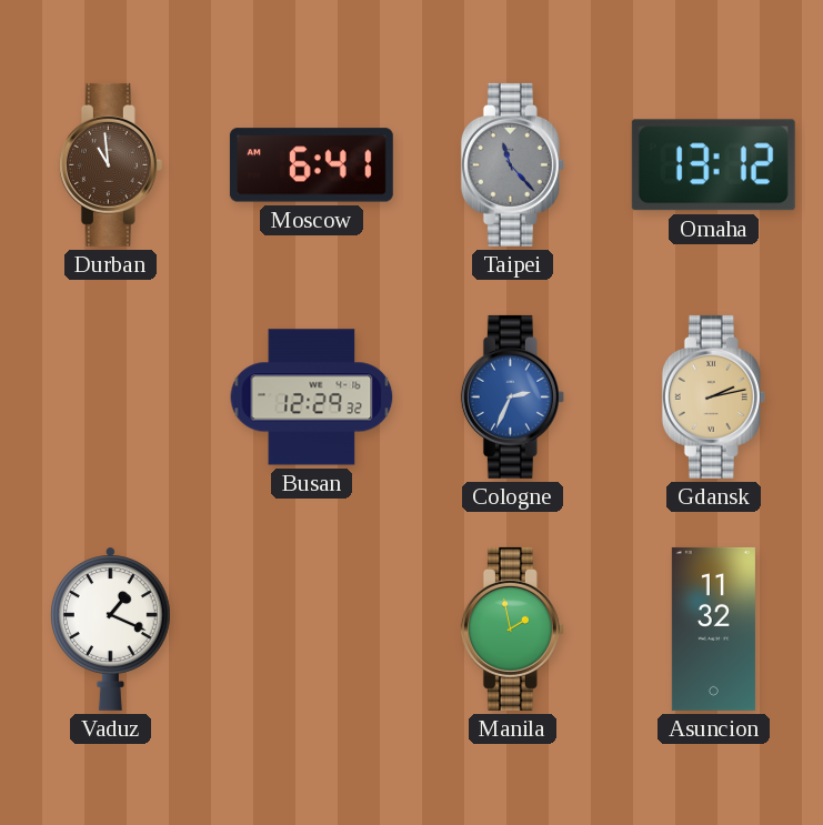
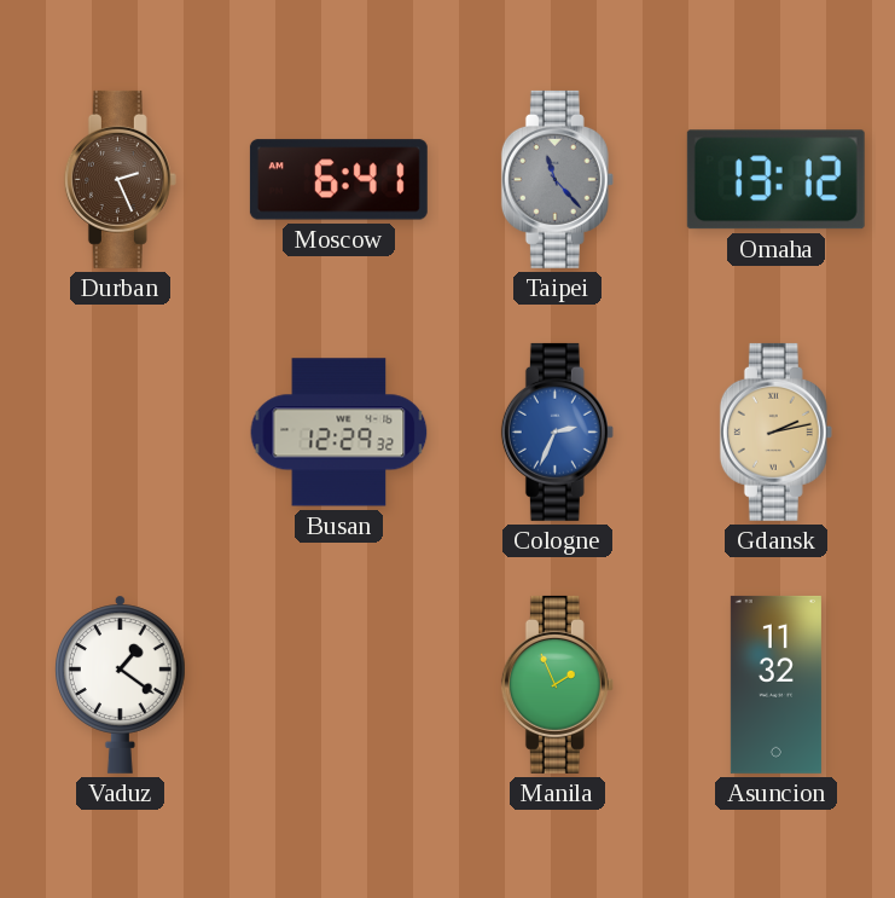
Durban: 10:59 -> 2:26 (120, 179)
Vaduz: 1:19 -> 1:21 (121, 684)
Manila: 1:58 -> 1:56 (557, 684)
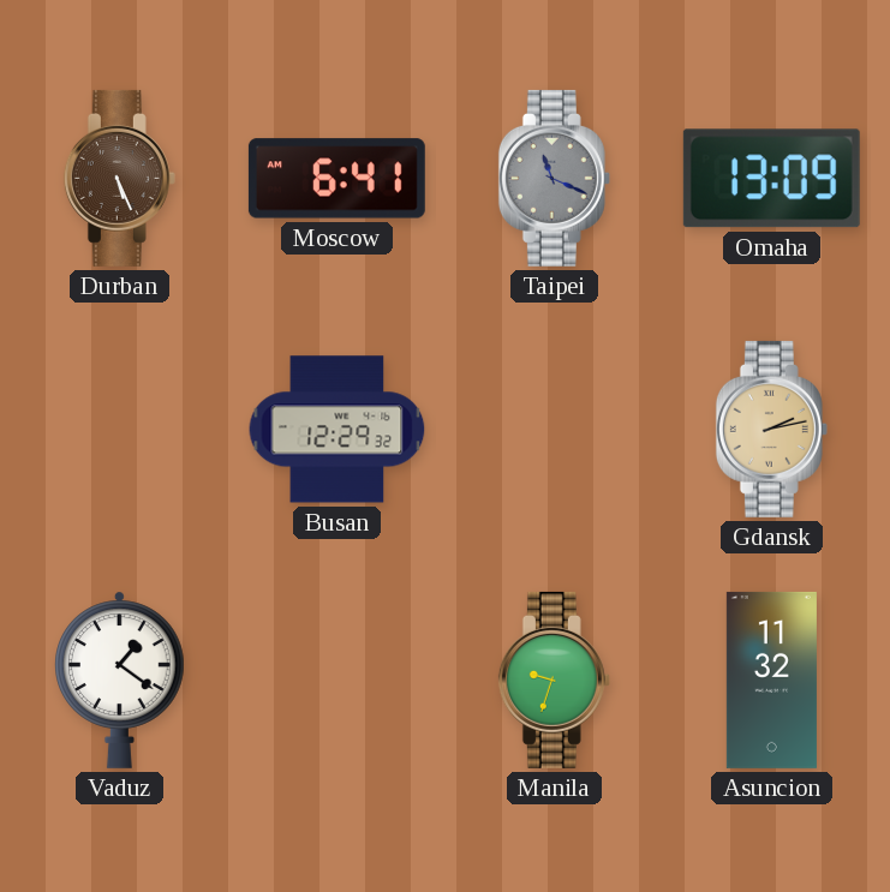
Durban: 2:26 -> 5:26 (119, 178)
Taipei: 11:23 -> 11:19 (554, 178)
Omaha: 13:12 -> 13:09 (771, 179)
Cologne: 2:34 -> none (557, 431)
Manila: 1:56 -> 9:33 (554, 680)
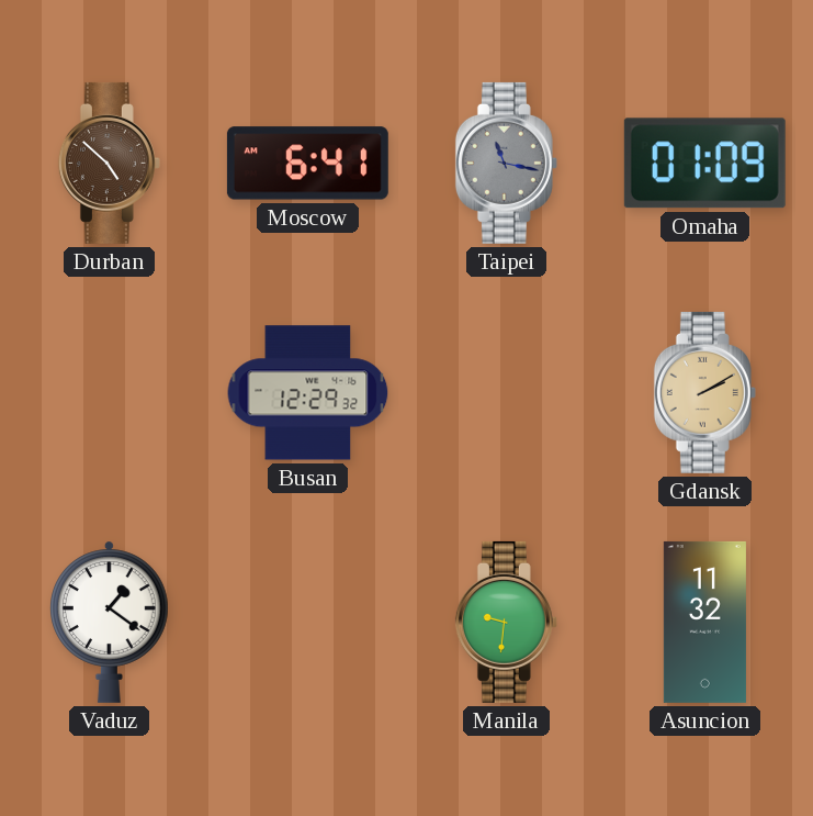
Durban: 5:26 -> 4:52 (109, 163)
Taipei: 11:19 -> 11:17 (506, 163)
Omaha: 13:09 -> 01:09 (704, 164)
Gdansk: 2:13 -> 2:10 (704, 392)
Manila: 9:33 -> 9:31 (506, 622)
